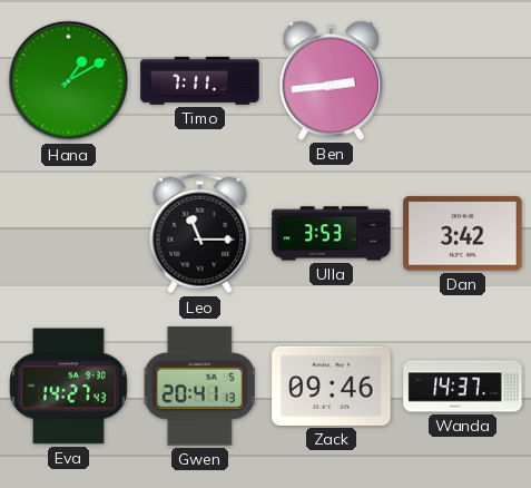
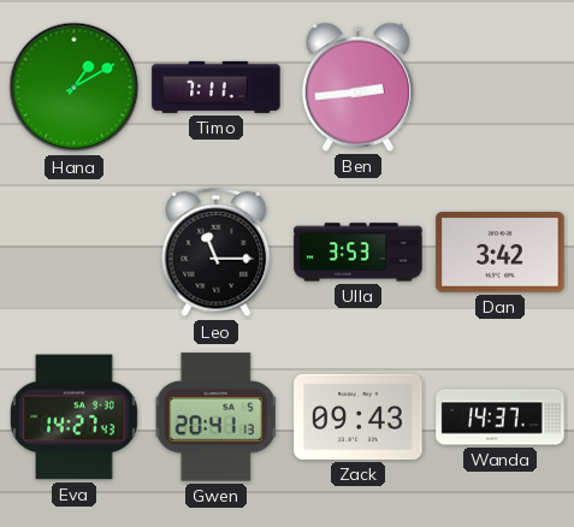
Zack: 09:46 -> 09:43 (359, 416)
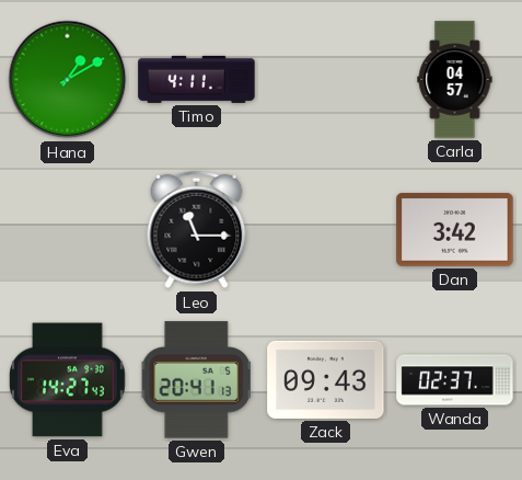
Timo: 7:11 -> 4:11 (197, 79)
Ben: 2:44 -> none (359, 87)
Carla: none -> 04:57 (455, 80)
Ulla: 3:53 -> none (359, 253)
Wanda: 14:37 -> 02:37 (455, 380)
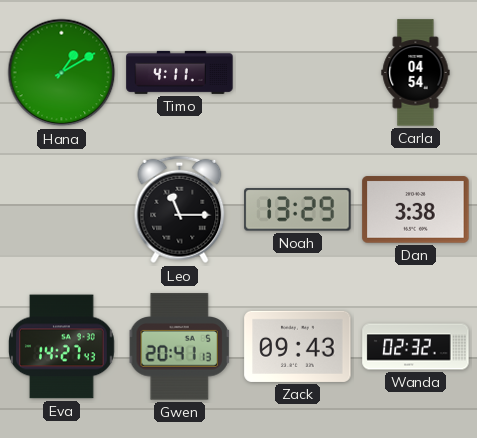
Carla: 04:57 -> 04:54 (416, 73)
Noah: none -> 13:29 (298, 210)
Dan: 3:42 -> 3:38 (416, 210)
Wanda: 02:37 -> 02:32 (416, 347)
